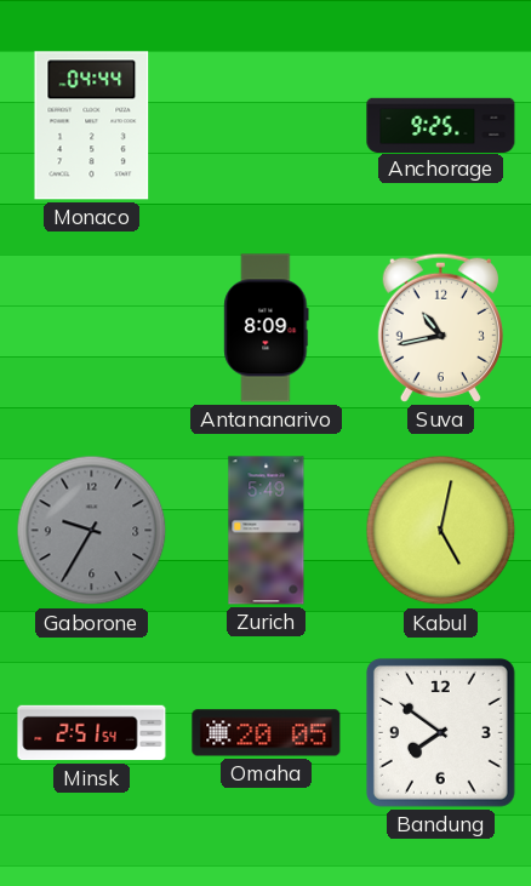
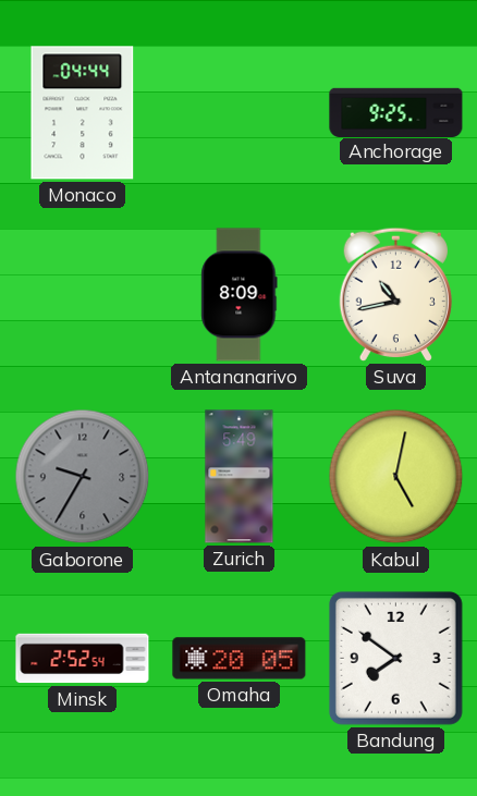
Minsk: 2:51 -> 2:52 (83, 659)
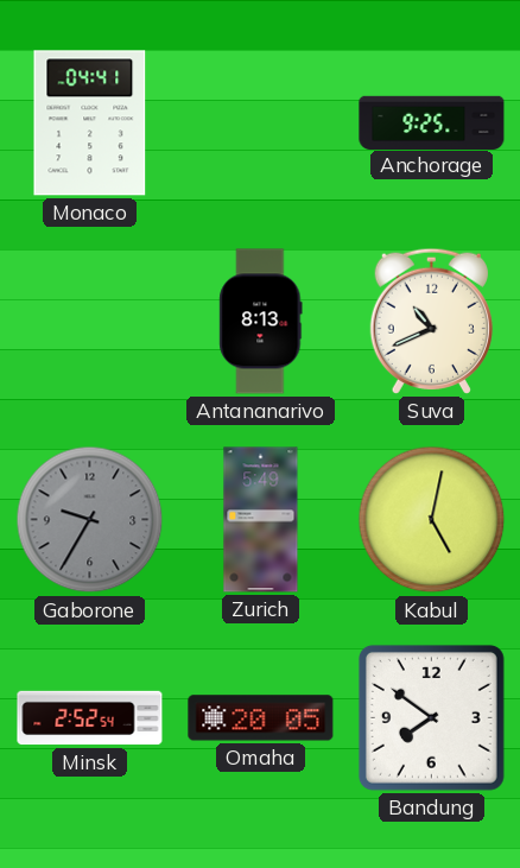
Monaco: 04:44 -> 04:41 (90, 123)
Antananarivo: 8:09 -> 8:13 (261, 322)
Suva: 10:43 -> 10:41 (431, 321)
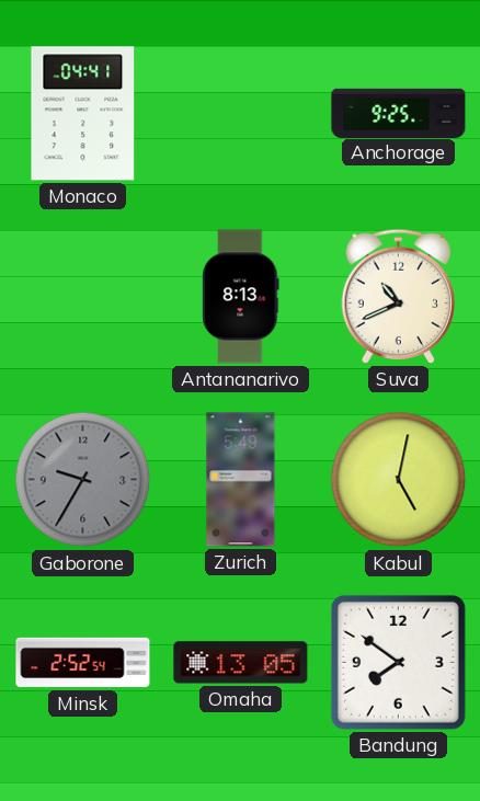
Omaha: 20:05 -> 13:05 (241, 663)
